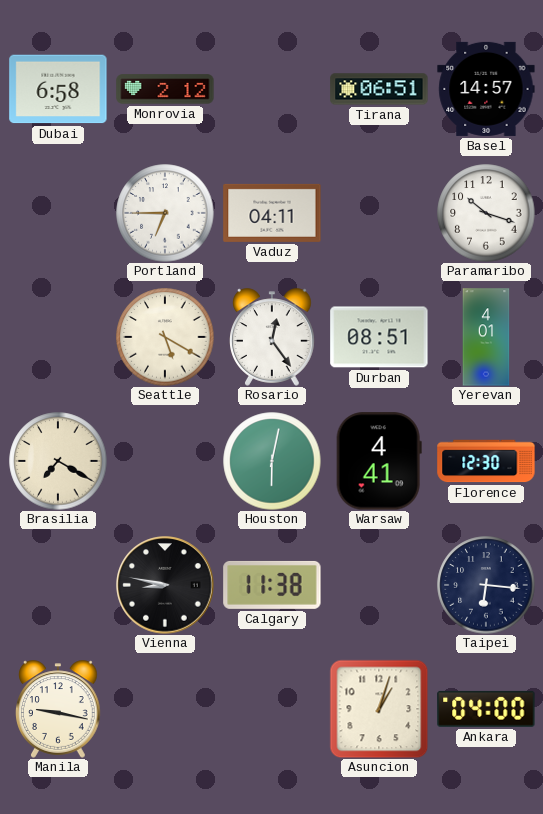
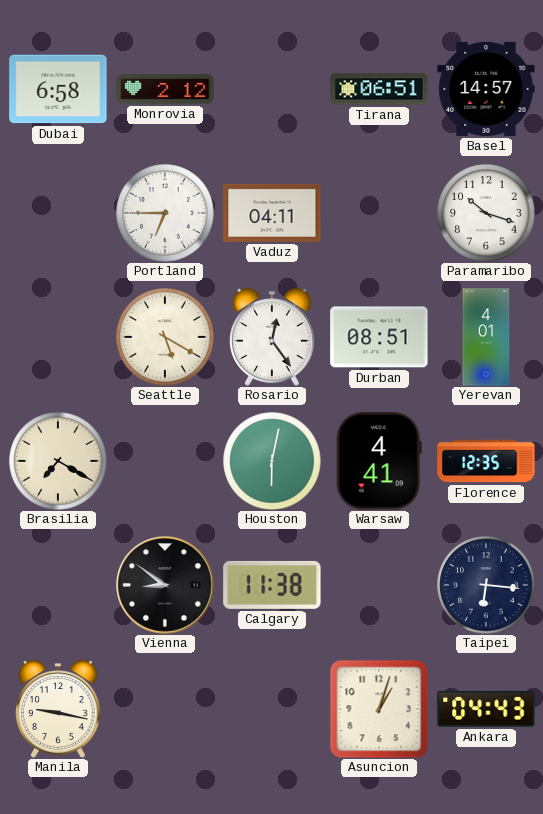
Florence: 12:30 -> 12:35 (486, 461)
Vienna: 8:47 -> 8:51 (165, 585)
Ankara: 04:00 -> 04:43 (486, 709)
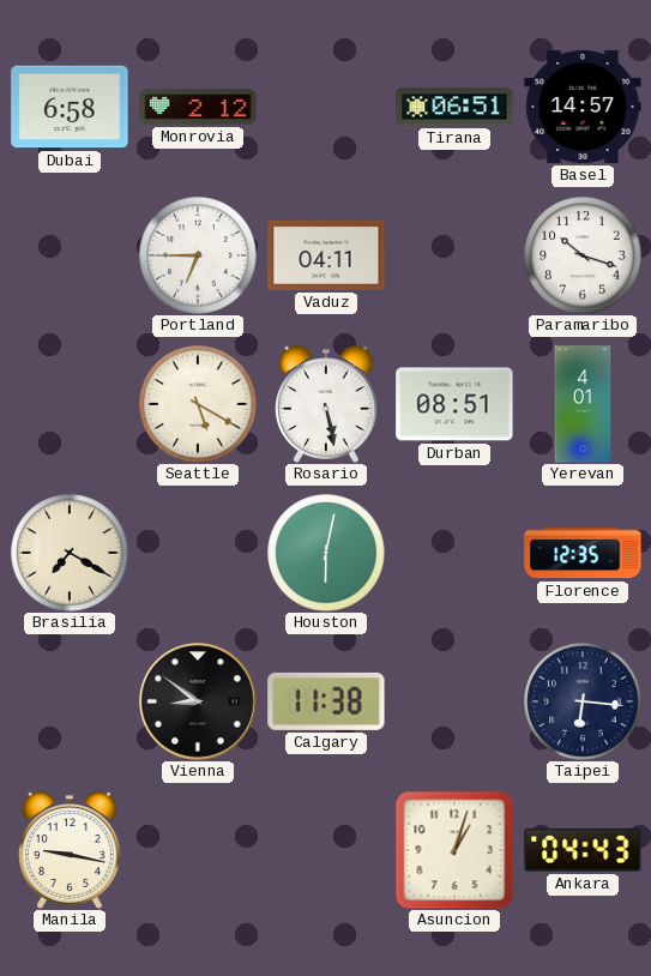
Rosario: 12:24 -> 5:28 (327, 404)
Warsaw: 4:41 -> none (379, 461)
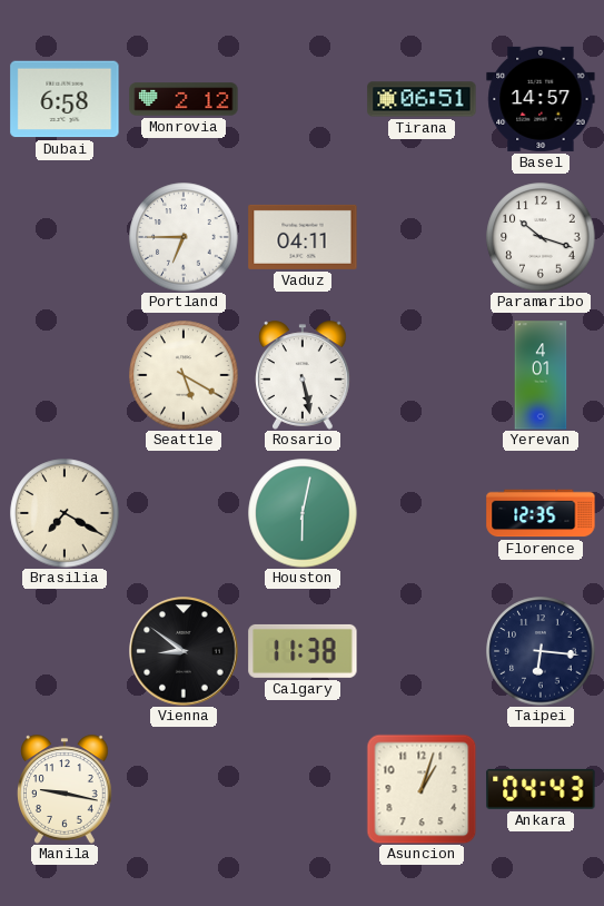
Durban: 08:51 -> none (454, 404)
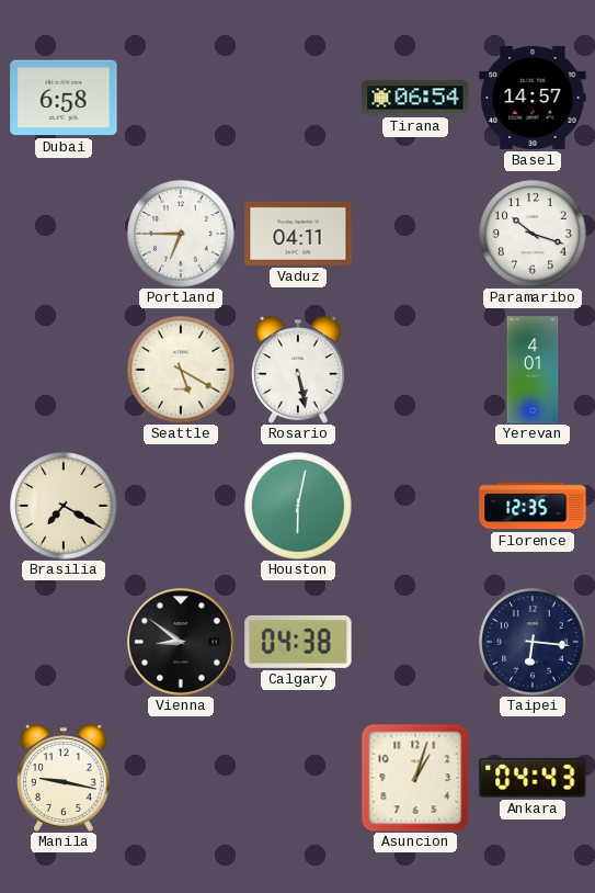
Monrovia: 2:12 -> none (184, 99)
Tirana: 06:51 -> 06:54 (415, 98)
Calgary: 11:38 -> 04:38 (298, 642)
